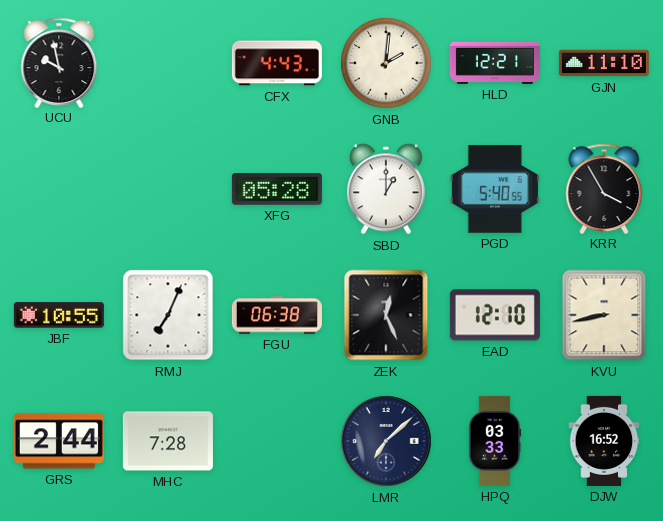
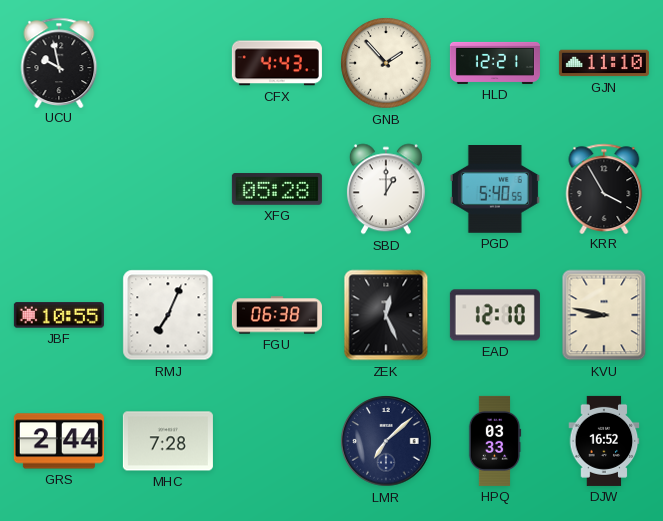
GNB: 2:01 -> 1:53 (386, 63)
KVU: 8:43 -> 8:47 (604, 315)
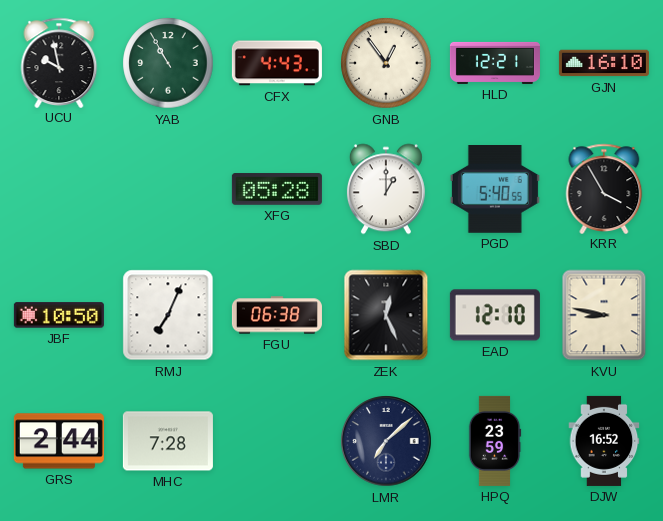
YAB: none -> 10:55 (168, 63)
GNB: 1:53 -> 12:54 (386, 63)
GJN: 11:10 -> 16:10 (604, 63)
JBF: 10:55 -> 10:50 (59, 315)
HPQ: 03:33 -> 23:59 (495, 441)
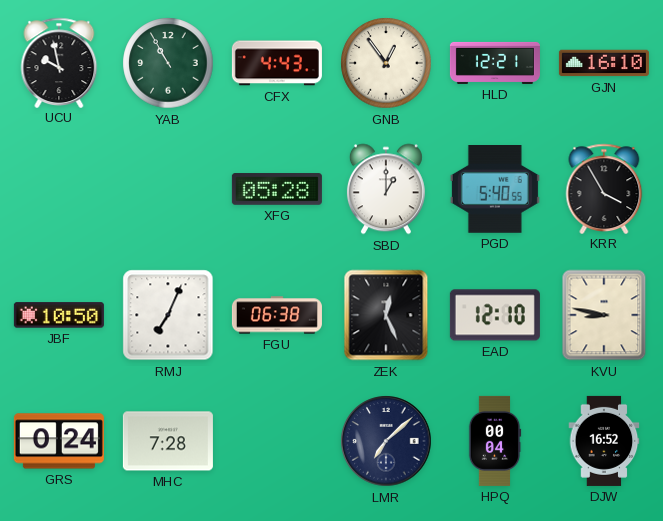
GRS: 2:44 -> 0:24 (59, 441)
HPQ: 23:59 -> 00:04 (495, 441)
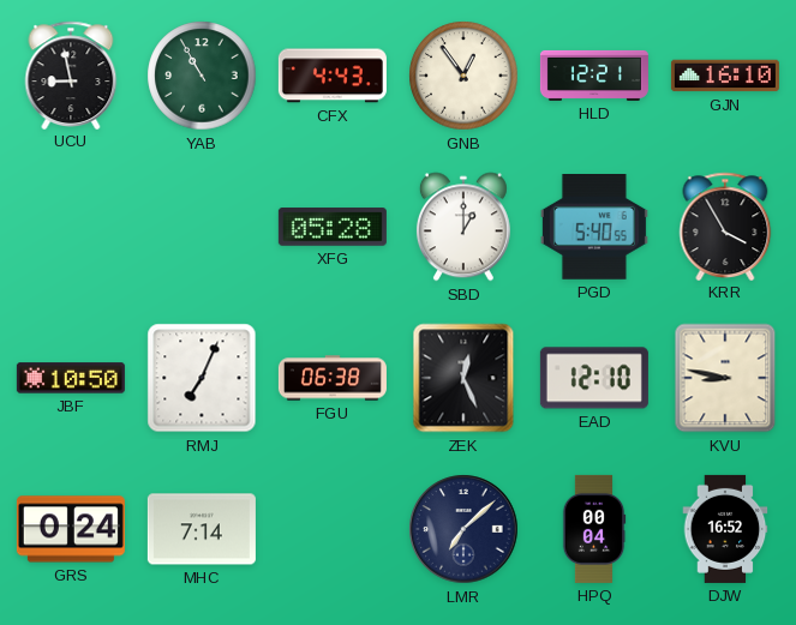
UCU: 9:58 -> 8:58 (71, 74)
MHC: 7:28 -> 7:14 (202, 529)
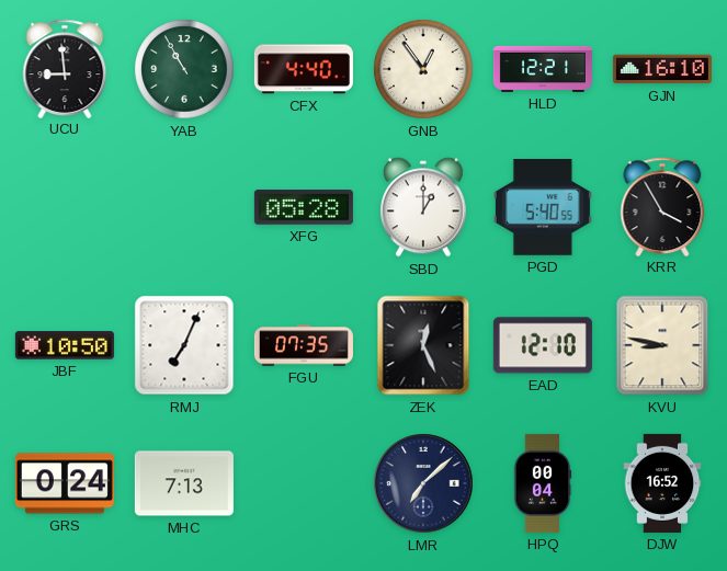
UCU: 8:58 -> 8:59 (65, 68)
CFX: 4:43 -> 4:40 (304, 69)
FGU: 06:38 -> 07:35 (304, 345)
MHC: 7:14 -> 7:13 (184, 483)
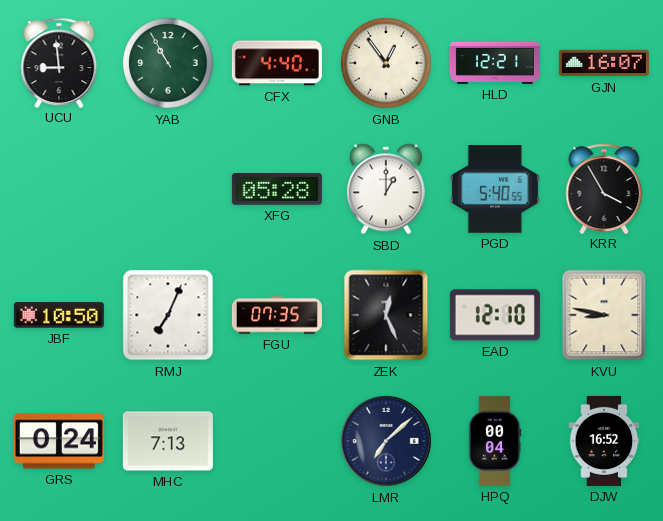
GJN: 16:10 -> 16:07 (604, 63)
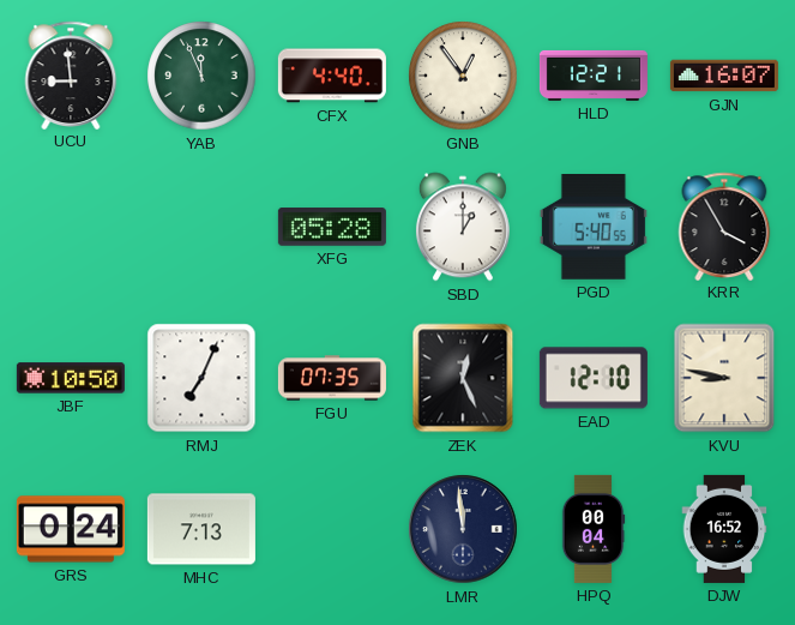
YAB: 10:55 -> 11:56 (201, 76)
LMR: 7:08 -> 11:59 (463, 529)
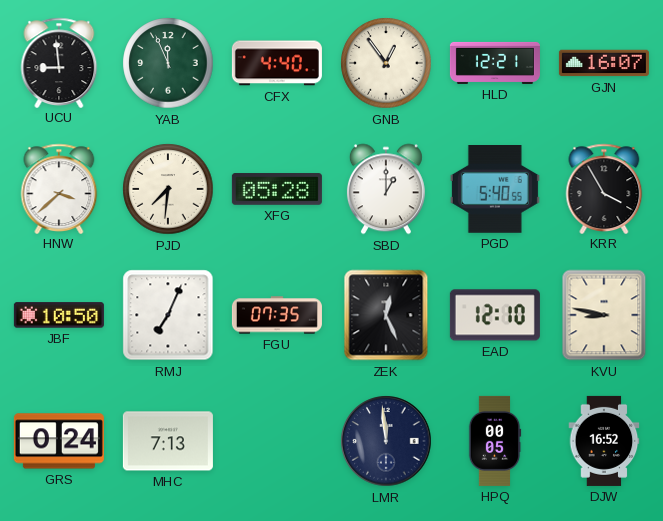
HNW: none -> 3:38 (59, 188)
PJD: none -> 7:31 (168, 189)
HPQ: 00:04 -> 00:05 (495, 441)
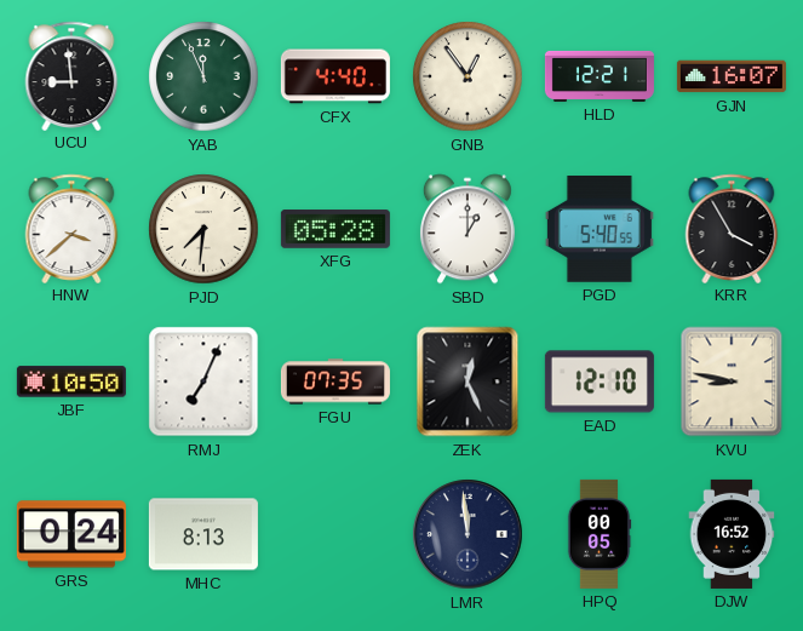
MHC: 7:13 -> 8:13 (203, 534)
